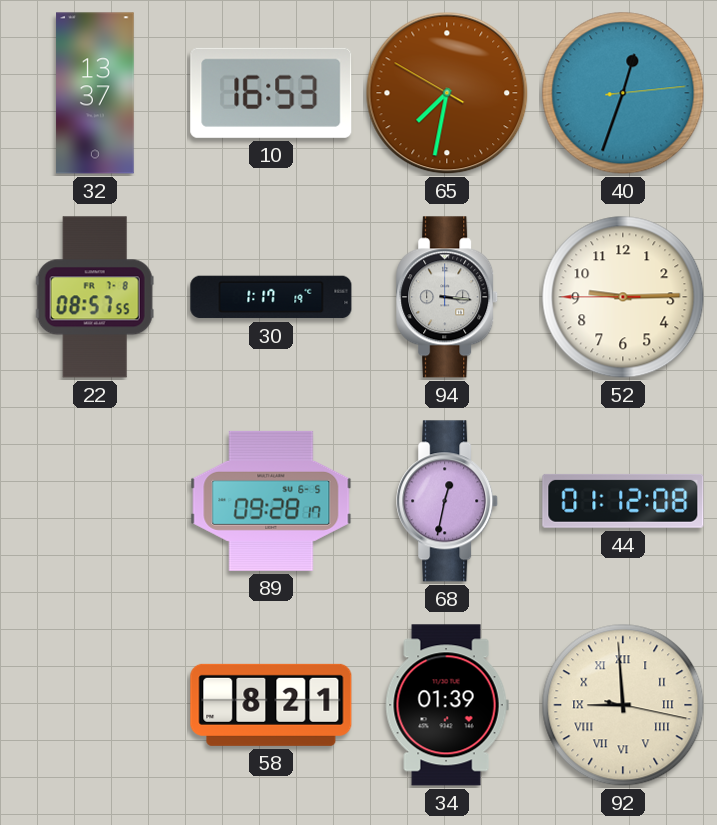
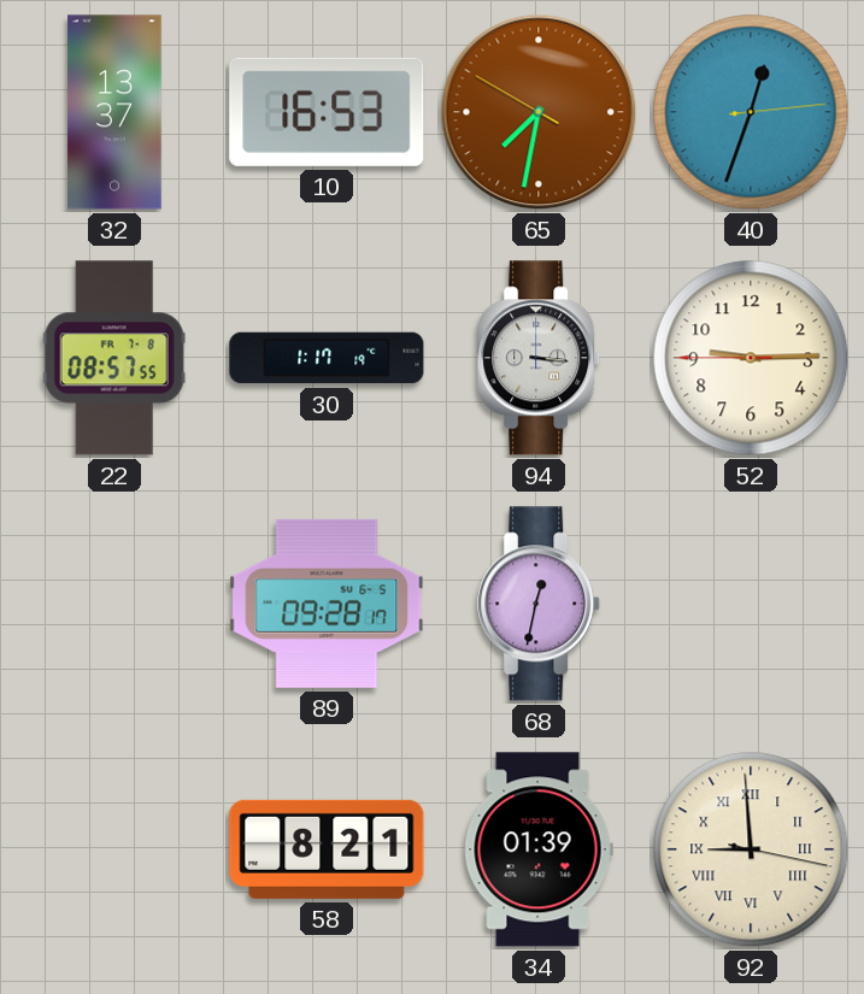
44: 01:12 -> none (623, 501)
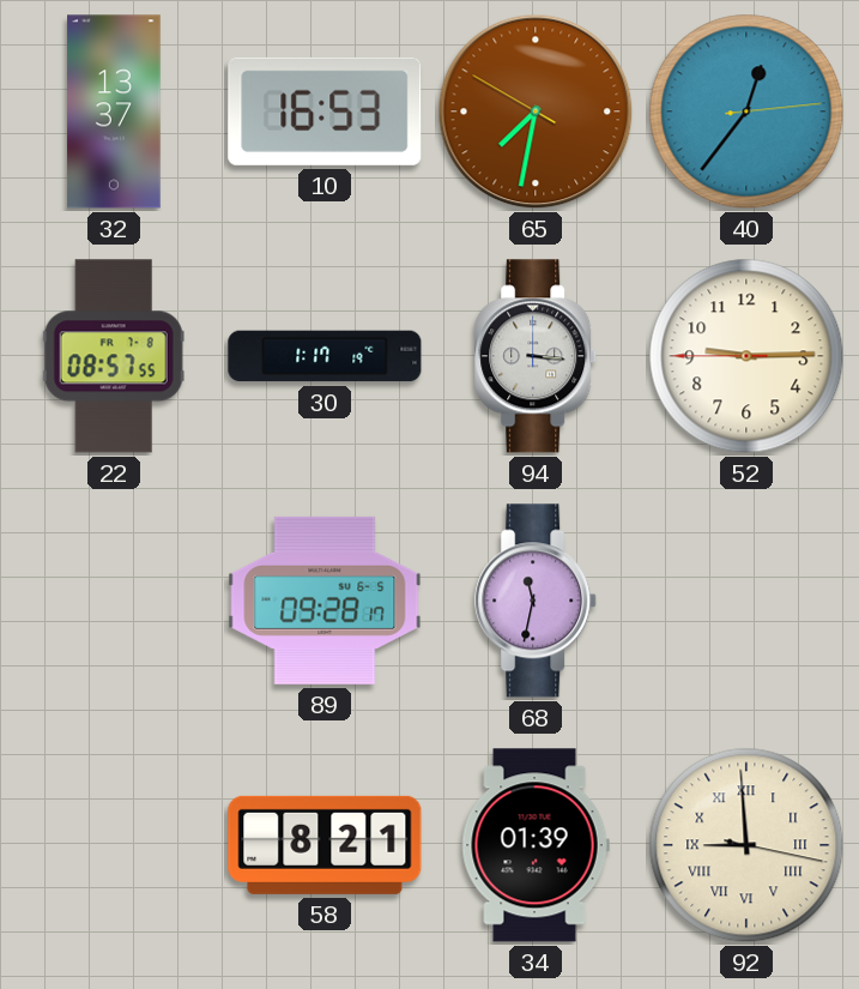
40: 12:33 -> 12:36 (746, 111)
68: 12:32 -> 11:32 (537, 601)
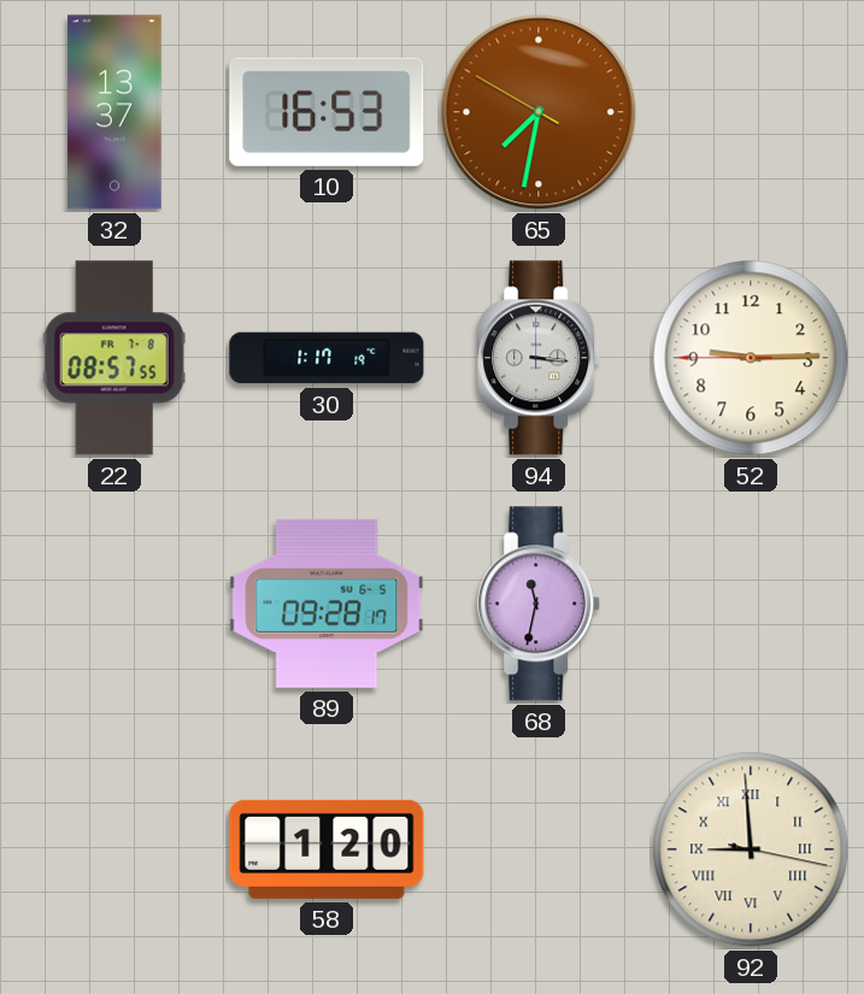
40: 12:36 -> none (746, 111)
58: 8:21 -> 1:20 (327, 849)
34: 01:39 -> none (536, 845)
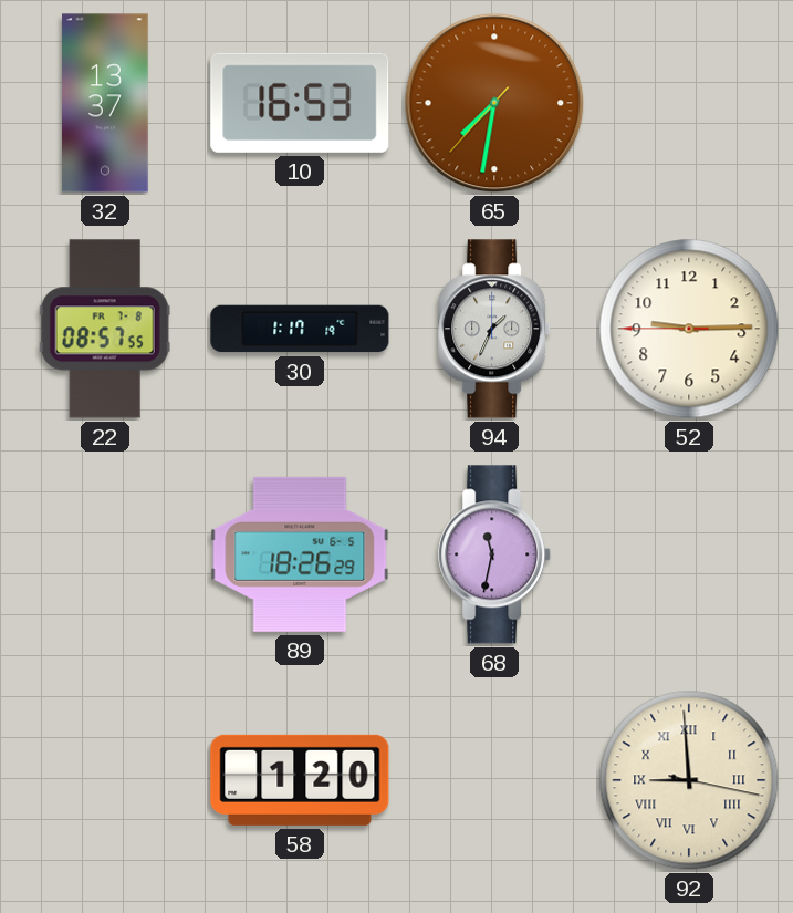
65: 7:31:50 -> 7:31:37 (494, 103)
94: 3:16 -> 1:34 (495, 329)
89: 09:28 -> 18:26 (300, 554)
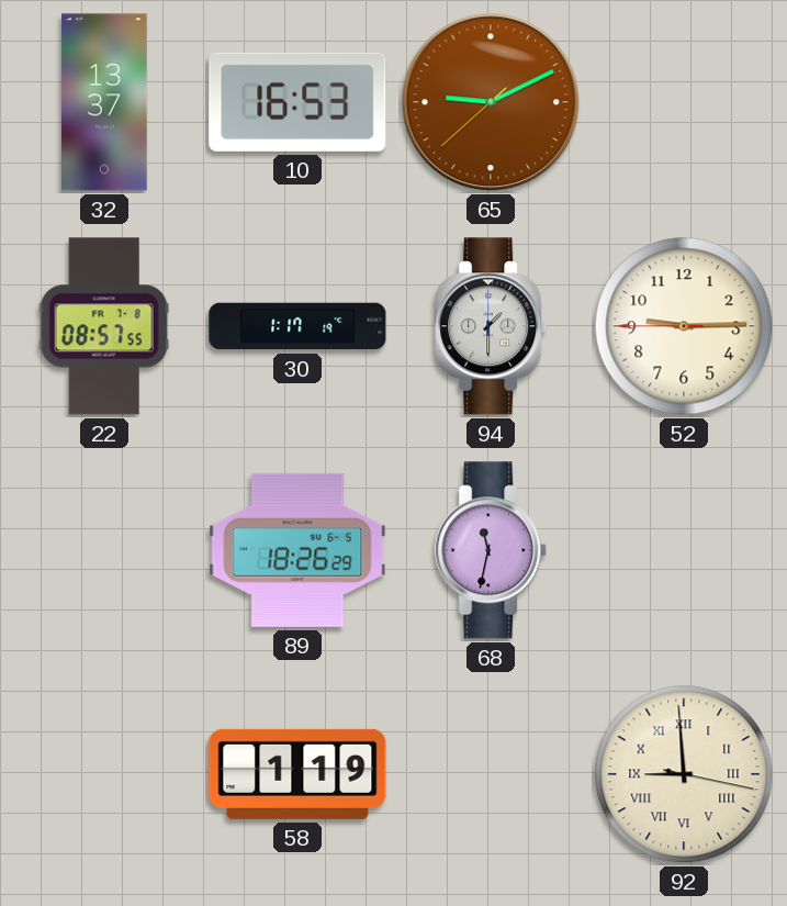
65: 7:31 -> 9:10 (491, 102)
94: 1:34 -> 1:30 (492, 326)
58: 1:20 -> 1:19 (297, 774)
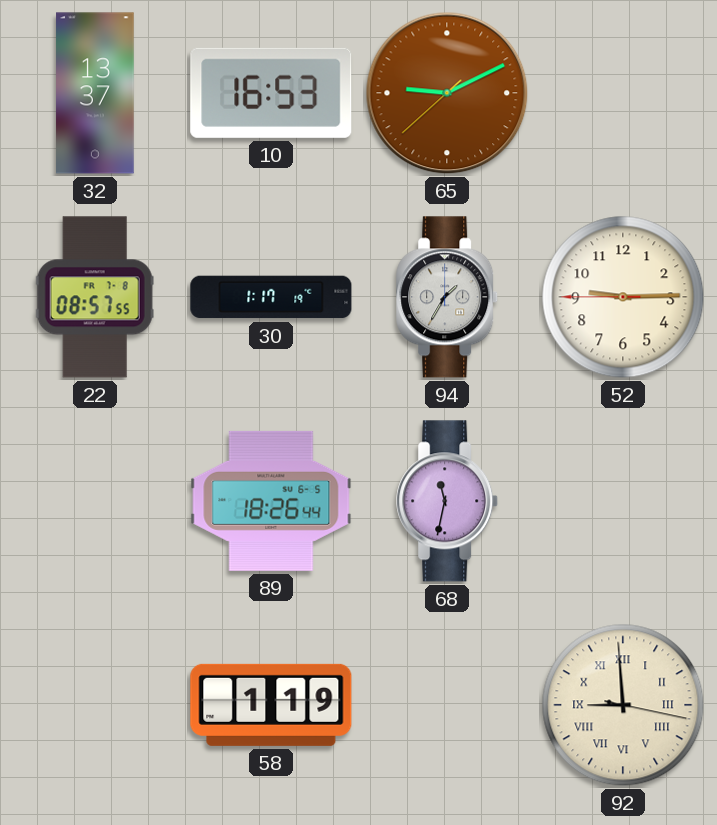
94: 1:30 -> 1:35 (448, 297)
89: 18:26:29 -> 18:26:44 (271, 501)
